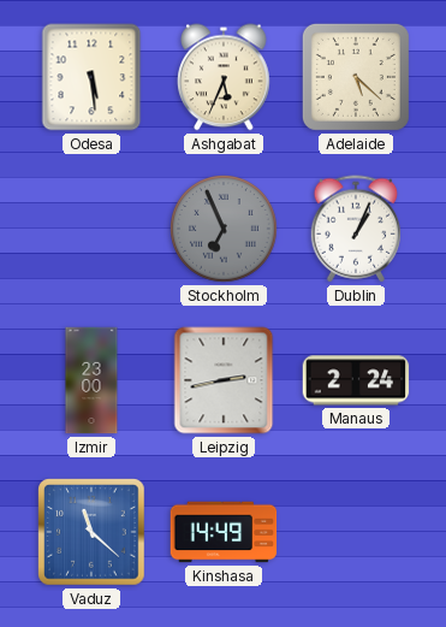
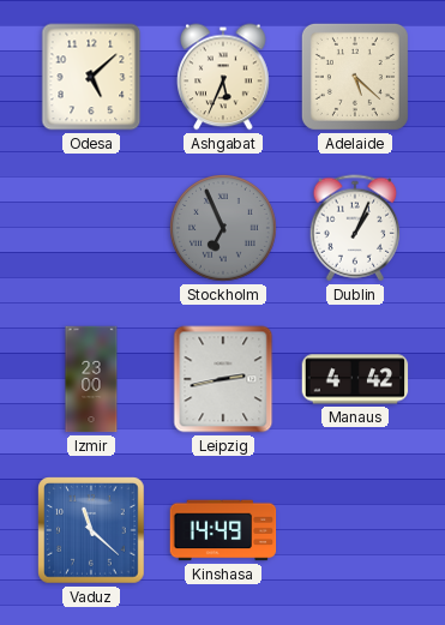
Odesa: 5:29 -> 5:08 (91, 77)
Manaus: 2:24 -> 4:42 (355, 379)
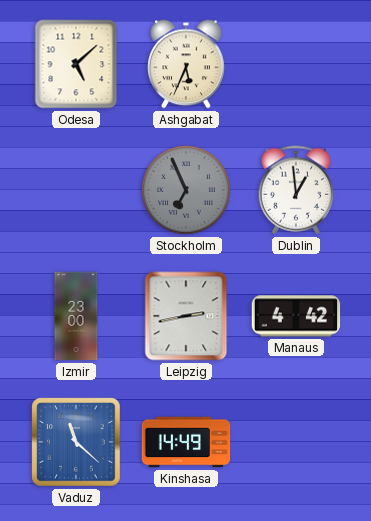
Adelaide: 5:22 -> none (355, 77)
Dublin: 1:04 -> 12:59 (296, 190)
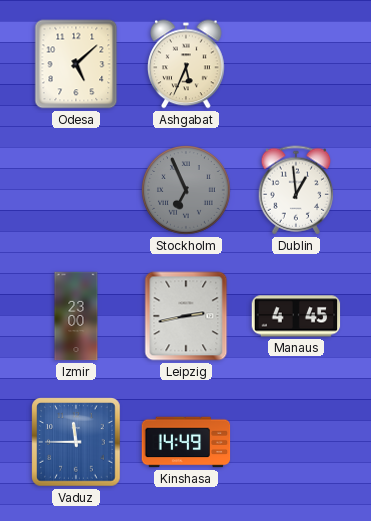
Manaus: 4:42 -> 4:45 (296, 316)
Vaduz: 11:22 -> 11:45 (76, 442)
